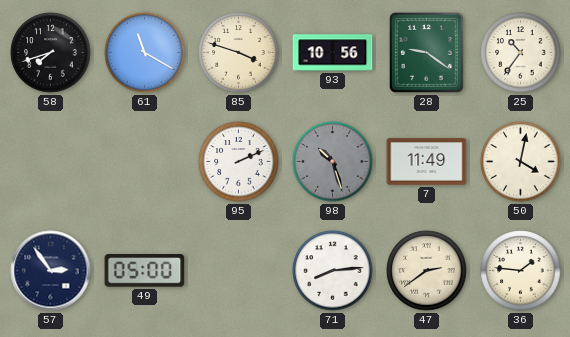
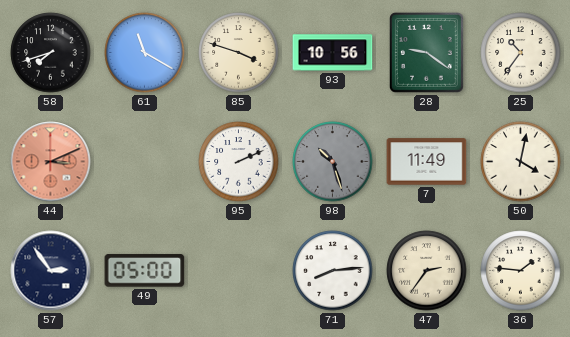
44: none -> 3:11 (51, 162)
47: 2:39 -> 2:36 (427, 271)
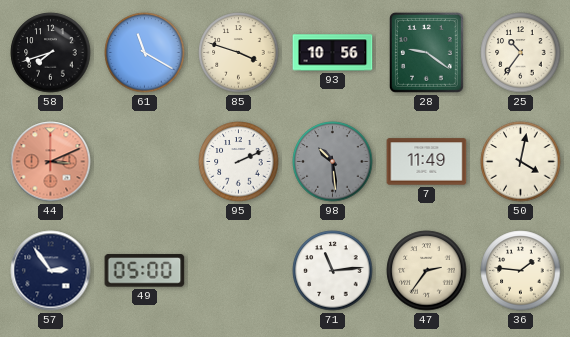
98: 10:27 -> 10:29 (333, 162)
71: 8:14 -> 11:14 (333, 271)
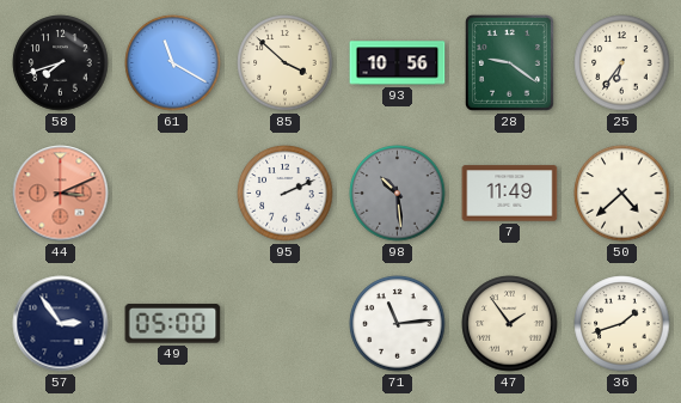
85: 3:48 -> 3:52 (286, 63)
25: 10:36 -> 6:36 (622, 63)
50: 4:02 -> 4:38 (622, 194)
47: 2:36 -> 1:54 (510, 324)
36: 1:46 -> 1:42 (622, 324)
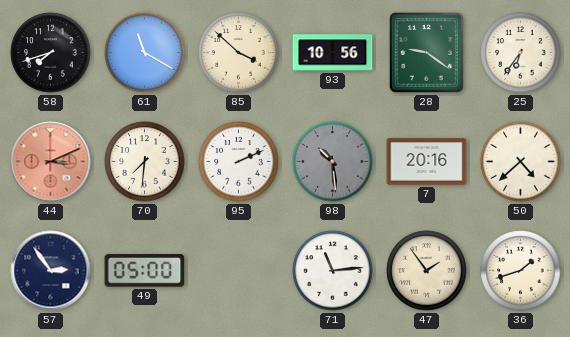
70: none -> 7:31 (145, 162)
7: 11:49 -> 20:16 (427, 162)
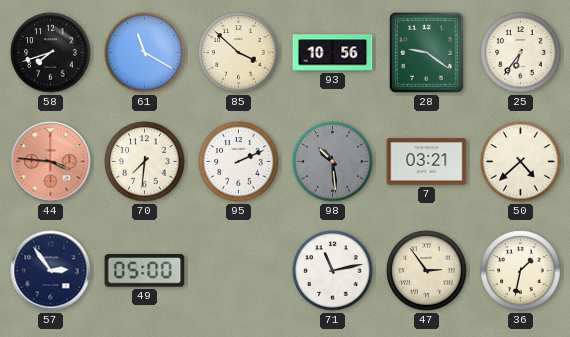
44: 3:11 -> 3:46 (51, 162)
7: 20:16 -> 03:21 (427, 162)
71: 11:14 -> 11:13 (333, 271)
47: 1:54 -> 2:54 (427, 271)
36: 1:42 -> 1:32 (521, 271)
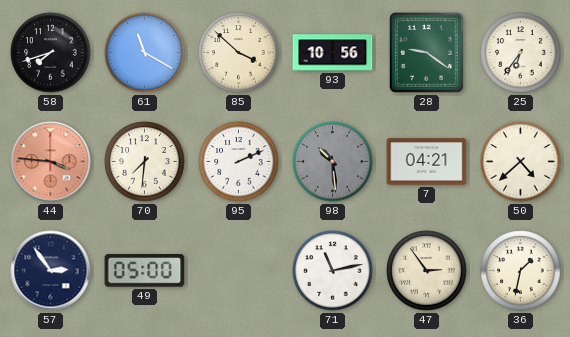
7: 03:21 -> 04:21 (427, 162)
